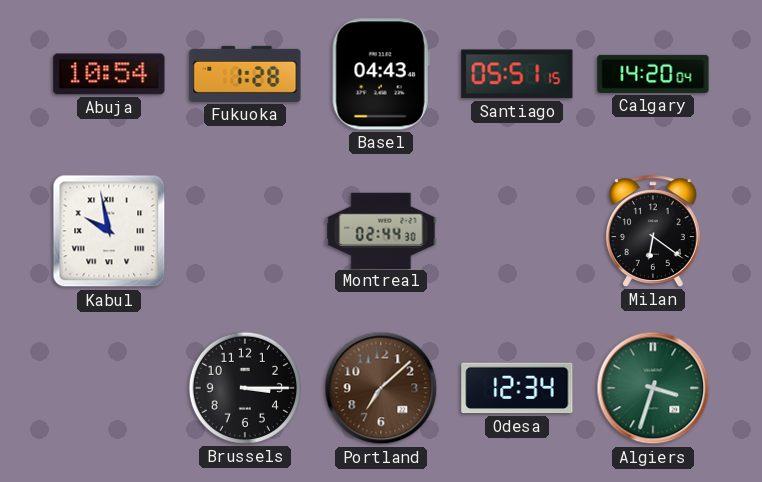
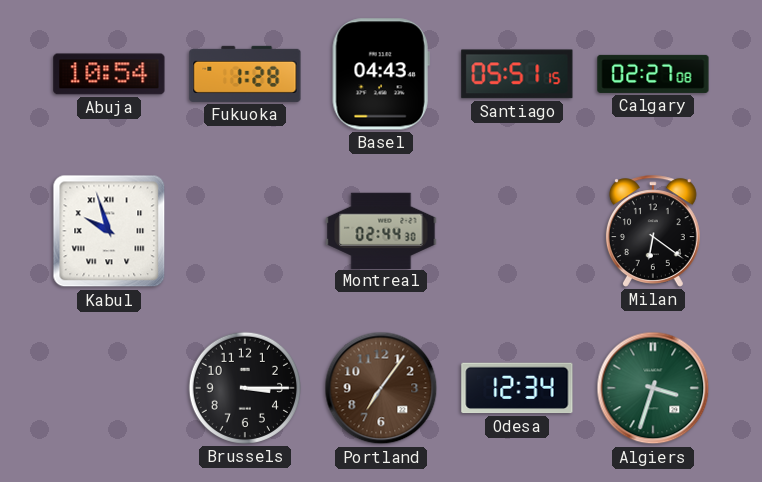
Calgary: 14:20 -> 02:27 (653, 74)
Kabul: 9:58 -> 9:57 (109, 231)
Portland: 7:08 -> 7:06 (381, 388)
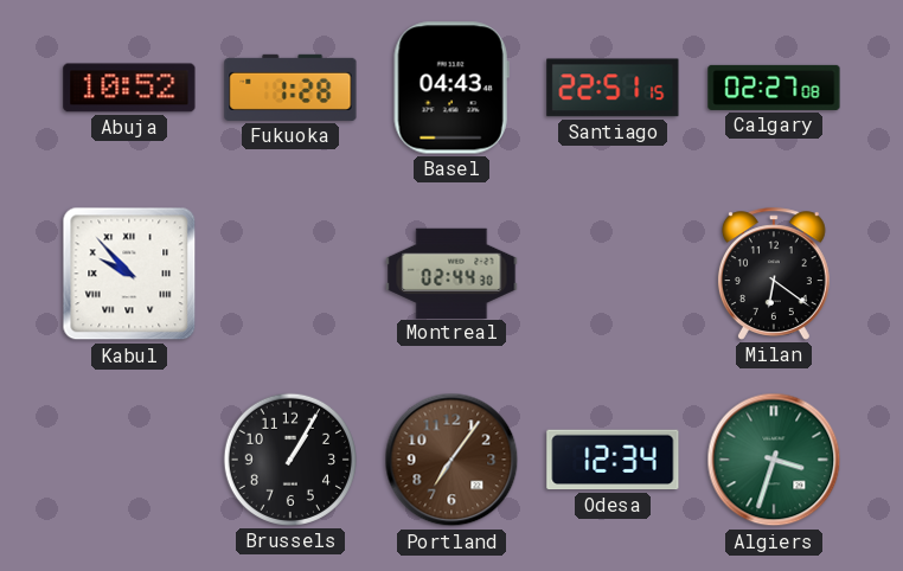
Abuja: 10:54 -> 10:52 (129, 88)
Santiago: 05:51 -> 22:51 (613, 88)
Kabul: 9:57 -> 9:53 (129, 274)
Brussels: 3:15 -> 1:05 (290, 460)
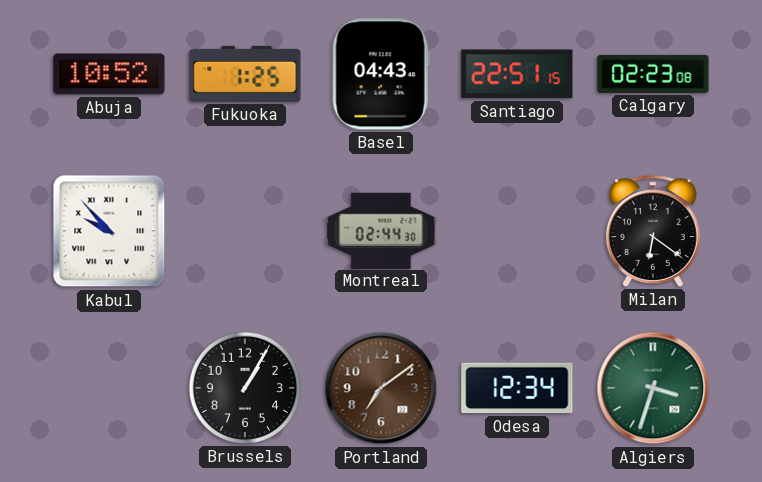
Fukuoka: 1:28 -> 1:25 (245, 74)
Calgary: 02:27 -> 02:23 (653, 74)
Portland: 7:06 -> 7:09 (381, 388)
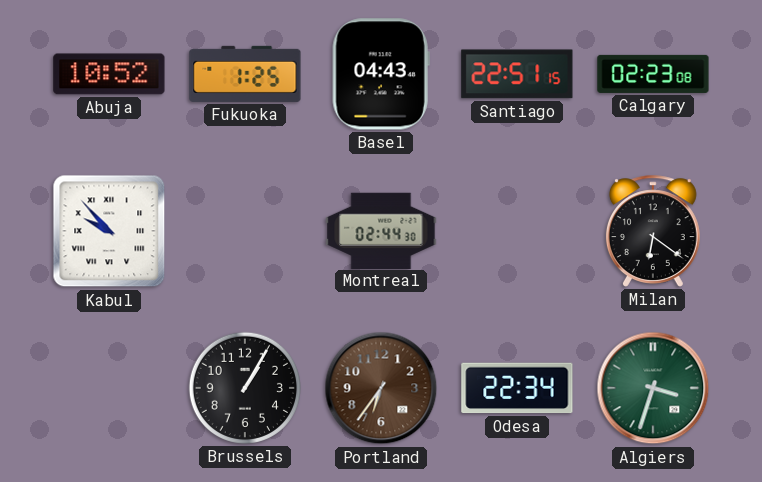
Portland: 7:09 -> 6:36 (381, 388)
Odesa: 12:34 -> 22:34 (517, 388)
